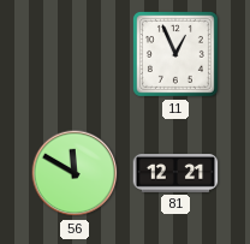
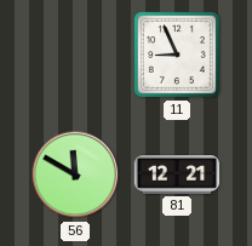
11: 12:56 -> 8:56 (177, 55)
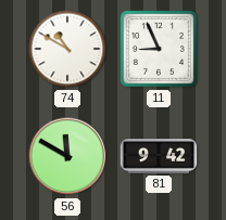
74: none -> 10:50 (67, 49)
81: 12:21 -> 9:42 (159, 157)
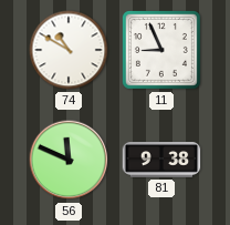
56: 11:50 -> 11:49 (69, 160)
81: 9:42 -> 9:38 (161, 161)
